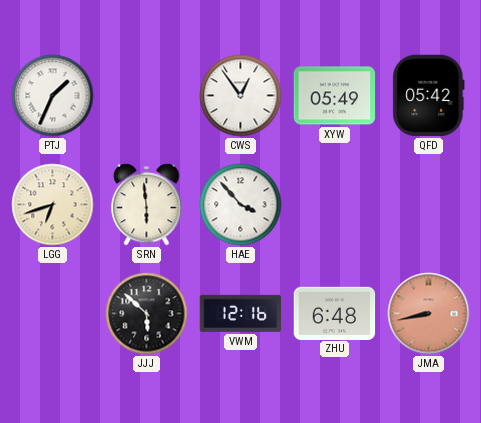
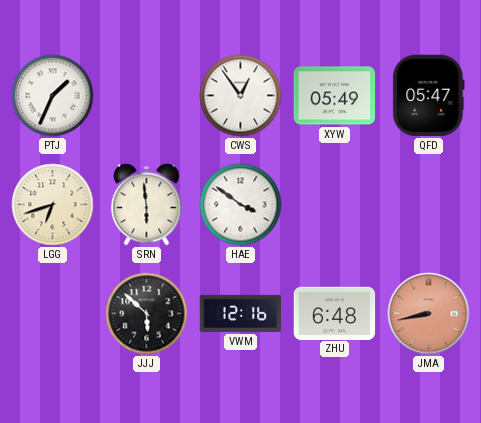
QFD: 05:42 -> 05:47 (429, 96)
HAE: 3:53 -> 3:51 (241, 205)
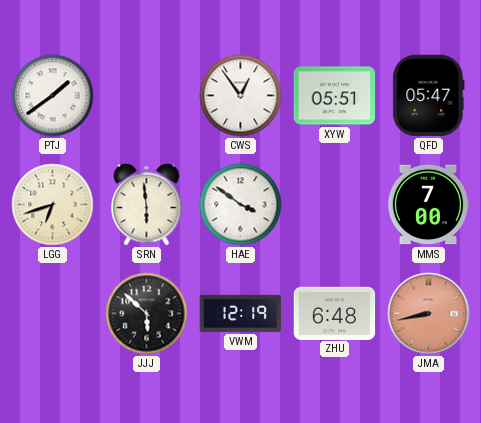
PTJ: 1:34 -> 1:39 (53, 96)
XYW: 05:49 -> 05:51 (335, 96)
MMS: none -> 7:00 (428, 205)
VWM: 12:16 -> 12:19 (241, 313)
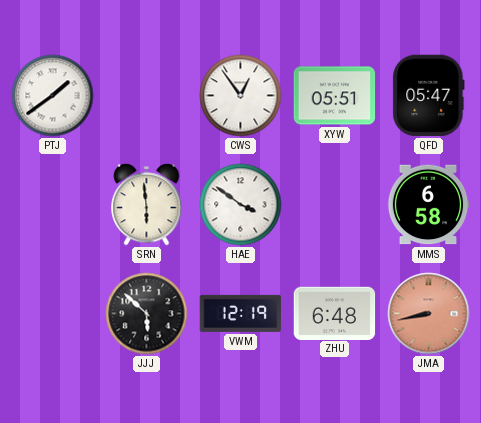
LGG: 6:42 -> none (53, 205)
MMS: 7:00 -> 6:58 (428, 205)
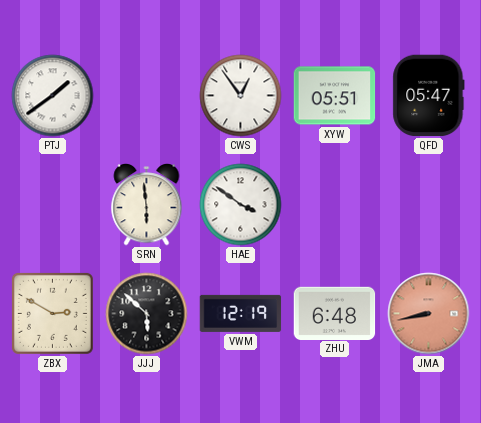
MMS: 6:58 -> none (428, 205)
ZBX: none -> 2:50 (52, 313)
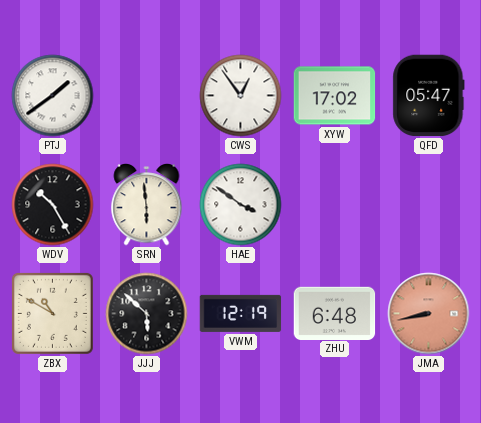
XYW: 05:51 -> 17:02 (335, 96)
WDV: none -> 10:25 (53, 205)
ZBX: 2:50 -> 10:50 (52, 313)
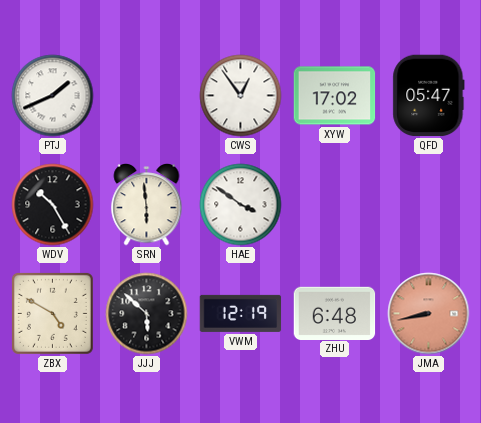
PTJ: 1:39 -> 1:41 (53, 96)
ZBX: 10:50 -> 4:50 (52, 313)
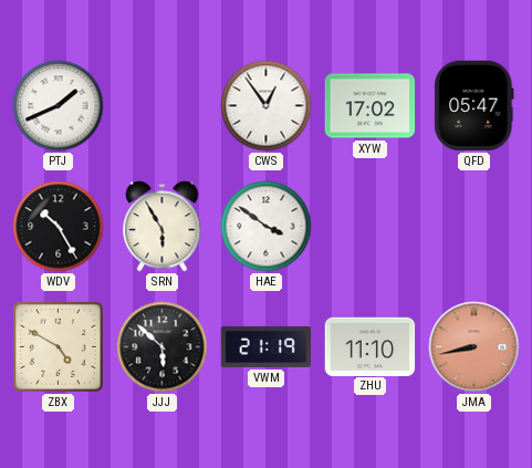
SRN: 5:59 -> 5:55 (163, 227)
VWM: 12:19 -> 21:19 (267, 346)
ZHU: 6:48 -> 11:10 (371, 346)
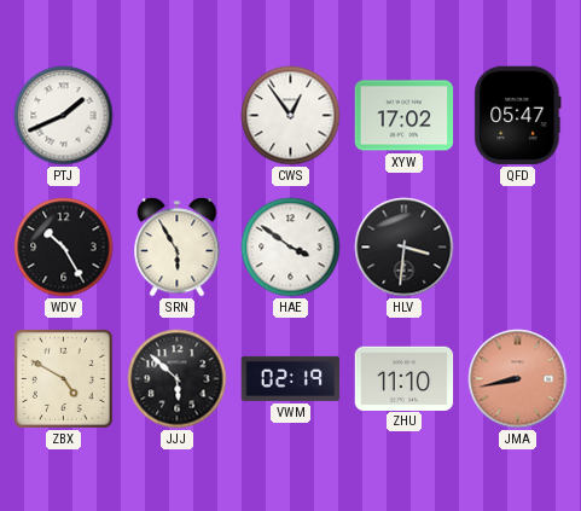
HLV: none -> 3:31 (405, 248)
VWM: 21:19 -> 02:19 (291, 378)
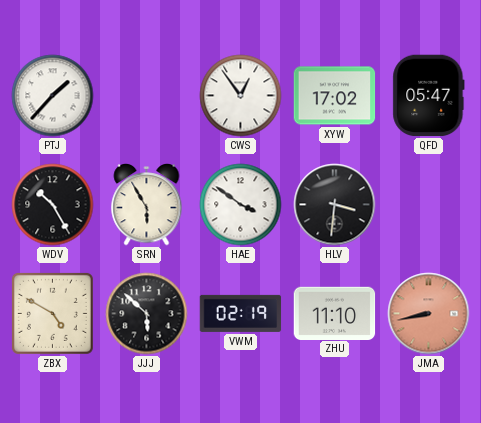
PTJ: 1:41 -> 1:37 (53, 96)
